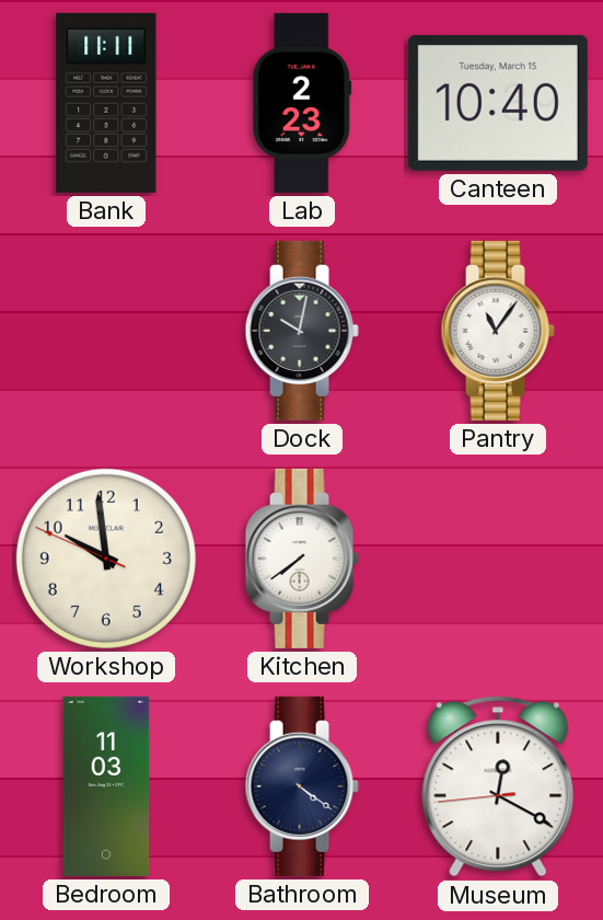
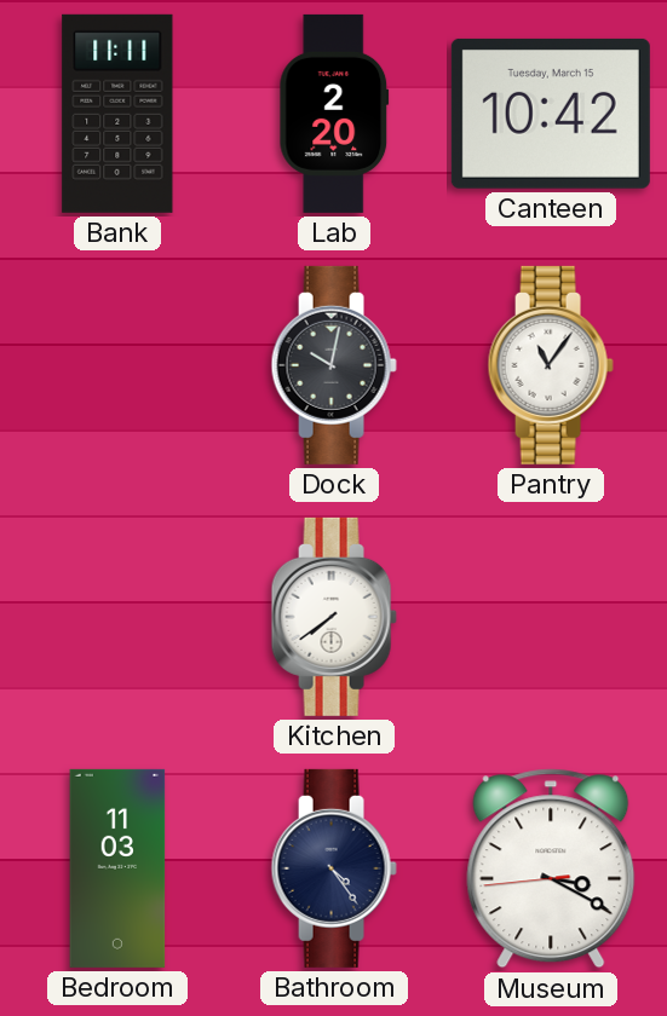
Lab: 2:23 -> 2:20 (334, 114)
Canteen: 10:40 -> 10:42 (551, 114)
Workshop: 9:58 -> none (106, 559)
Bathroom: 4:21 -> 4:24 (334, 868)
Museum: 12:19 -> 3:19 (551, 868)
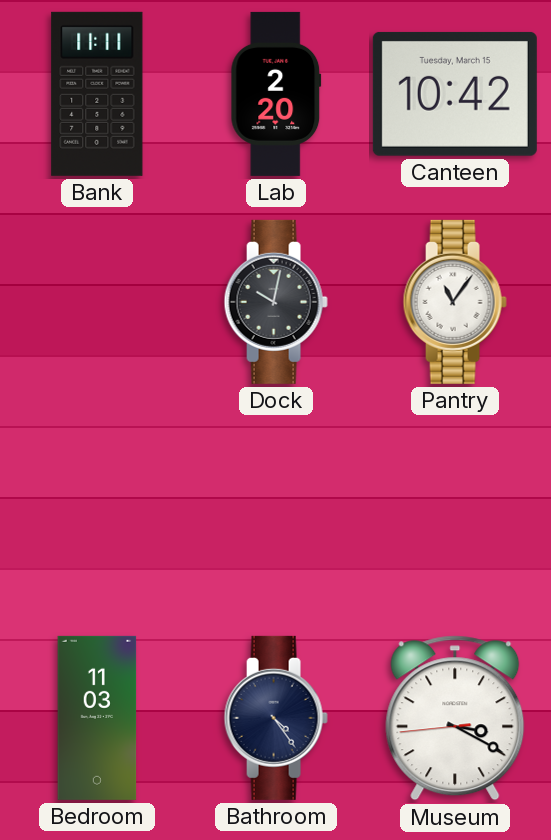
Kitchen: 7:39 -> none (334, 617)
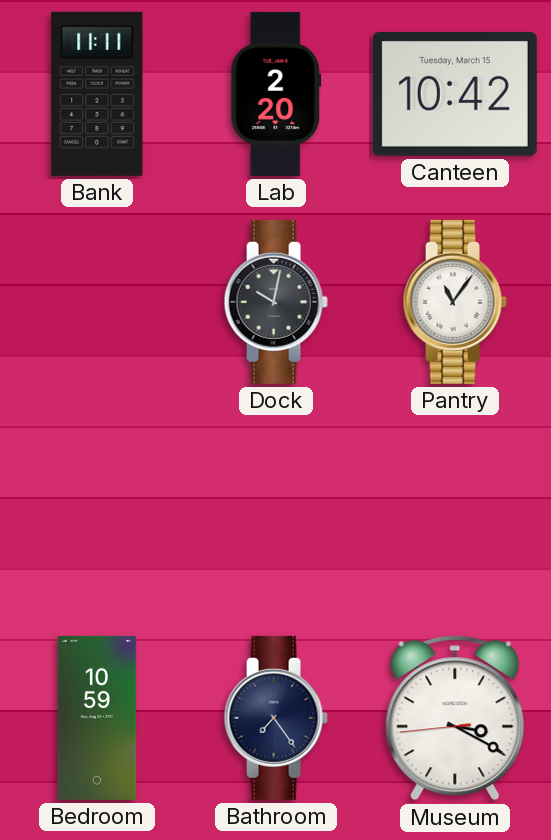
Bedroom: 11:03 -> 10:59 (97, 718)
Bathroom: 4:24 -> 7:24 (276, 718)
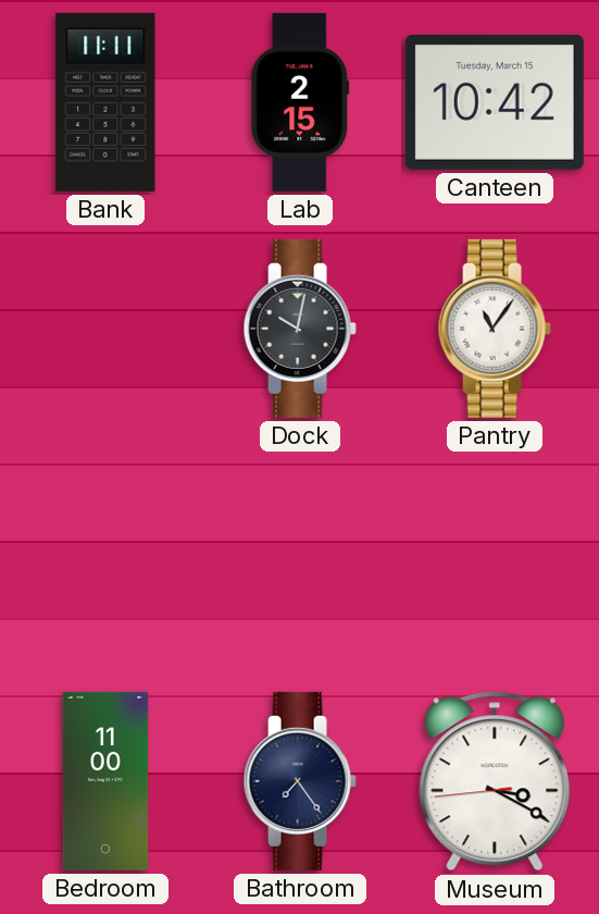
Lab: 2:20 -> 2:15 (300, 102)
Bedroom: 10:59 -> 11:00 (105, 781)
